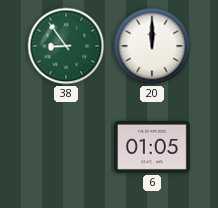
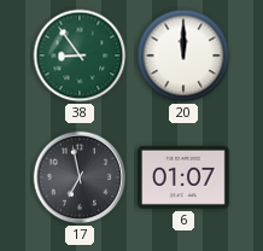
17: none -> 6:58 (80, 177)
6: 01:05 -> 01:07 (185, 177)
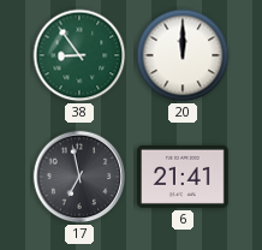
6: 01:07 -> 21:41 (184, 177)
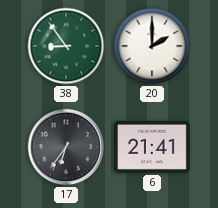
20: 12:00 -> 2:00 (152, 46)
17: 6:58 -> 6:36 (66, 147)
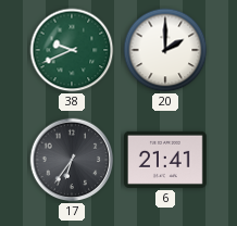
38: 8:54 -> 9:41 (72, 50)
